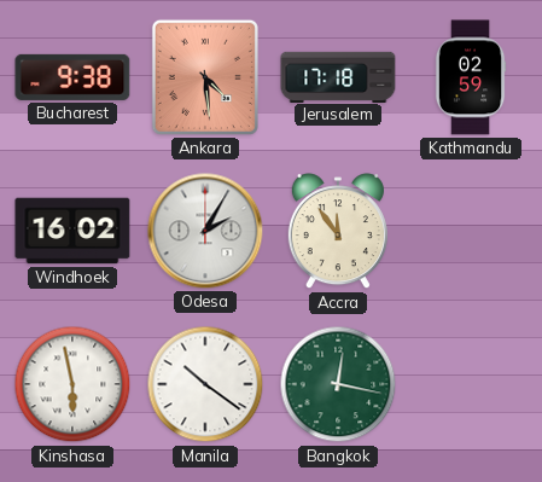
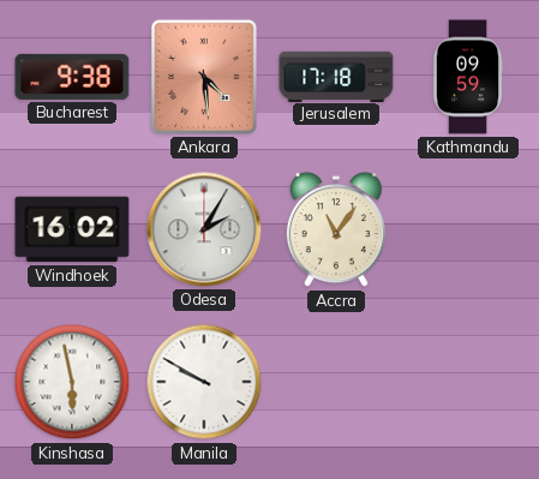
Kathmandu: 02:59 -> 09:59 (468, 77)
Accra: 11:54 -> 11:06 (336, 230)
Manila: 10:21 -> 9:50 (204, 382)
Bangkok: 12:17 -> none (338, 384)
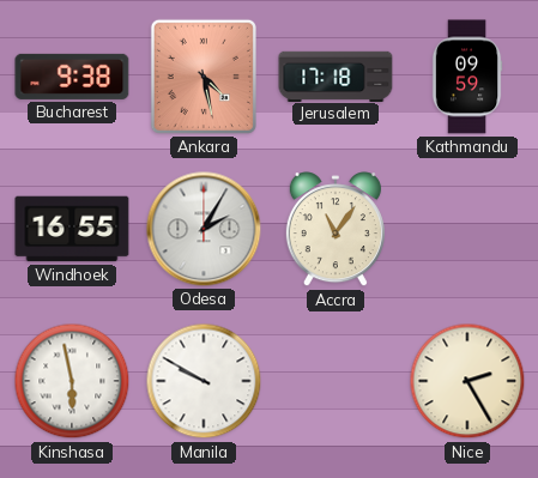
Ankara: 4:29 -> 4:28 (204, 77)
Windhoek: 16:02 -> 16:55 (72, 229)
Nice: none -> 2:25 (467, 381)
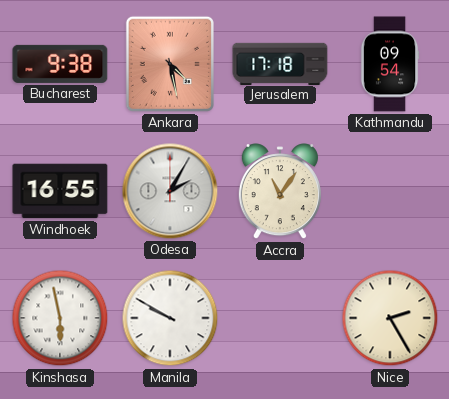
Kathmandu: 09:59 -> 09:54 (390, 64)
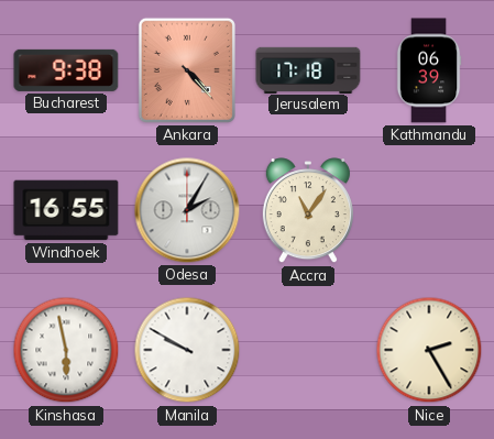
Ankara: 4:28 -> 4:23 (187, 70)
Kathmandu: 09:54 -> 06:39 (429, 70)
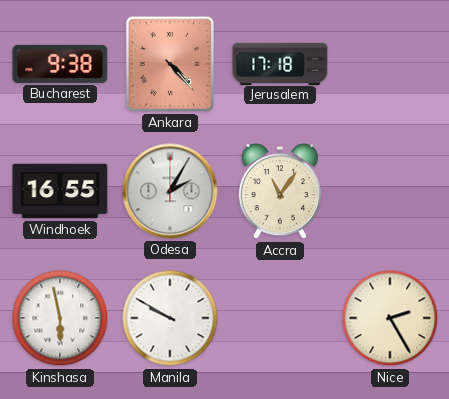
Kathmandu: 06:39 -> none (429, 70)
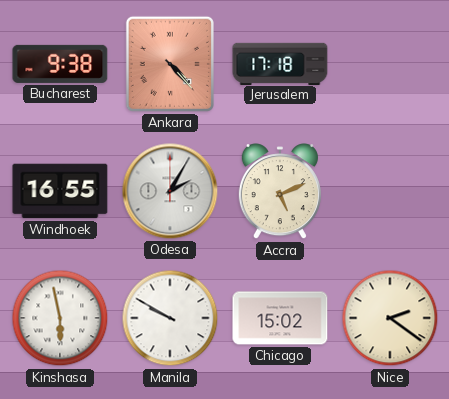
Accra: 11:06 -> 5:11 (280, 192)
Chicago: none -> 15:02 (280, 318)
Nice: 2:25 -> 2:21 (390, 318)
